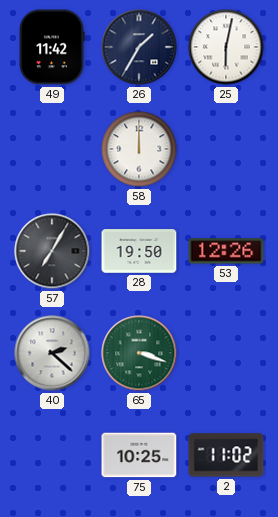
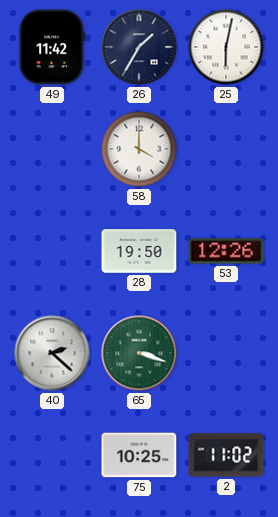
58: 12:00 -> 4:00 (139, 149)
57: 7:05 -> none (52, 251)
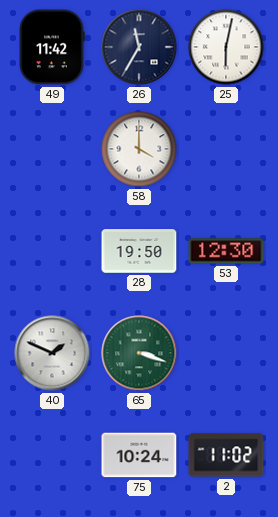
26: 1:35 -> 11:35 (139, 47)
53: 12:26 -> 12:30 (226, 251)
40: 2:22 -> 1:49 (52, 353)
75: 10:25 -> 10:24 (139, 455)
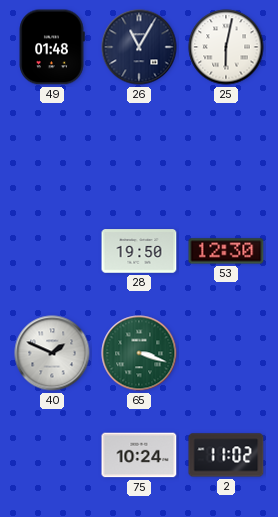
49: 11:42 -> 01:48 (52, 47)
26: 11:35 -> 11:05 (139, 47)
58: 4:00 -> none (139, 149)
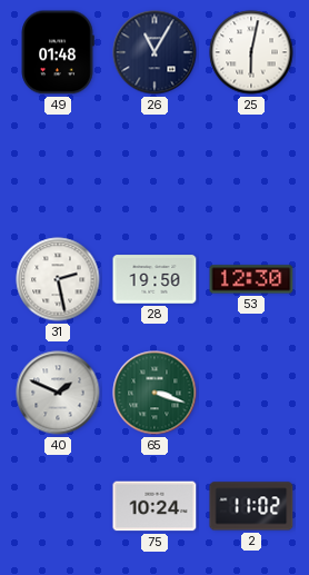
31: none -> 2:28 (58, 279)
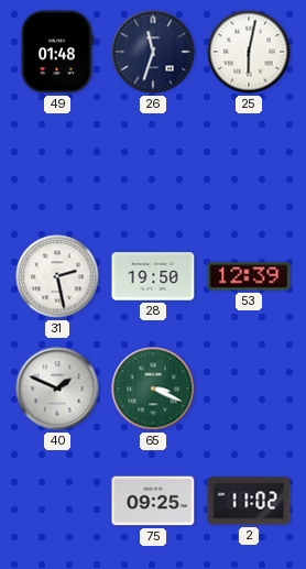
26: 11:05 -> 11:33 (153, 52)
53: 12:30 -> 12:39 (249, 276)
65: 3:18 -> 3:19 (153, 389)
75: 10:24 -> 09:25 (153, 501)
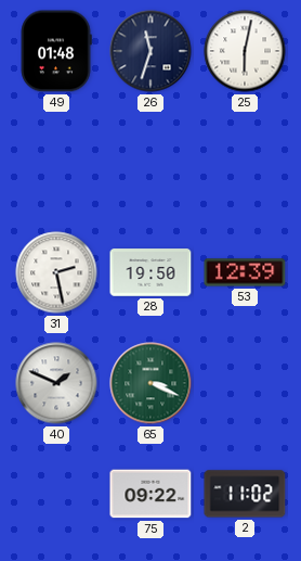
75: 09:25 -> 09:22 (150, 494)
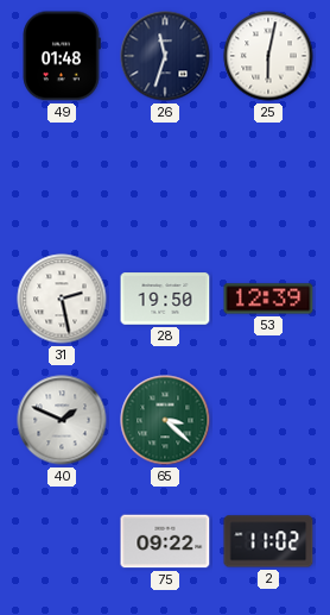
65: 3:19 -> 3:22 (165, 420)
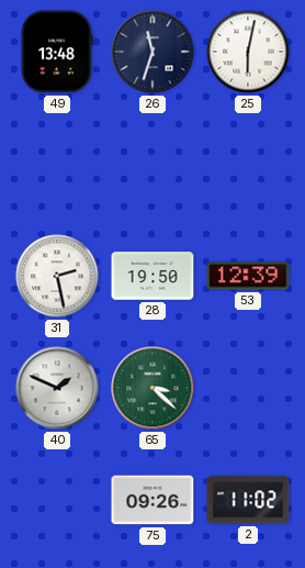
49: 01:48 -> 13:48 (57, 52)
75: 09:22 -> 09:26 (152, 500)
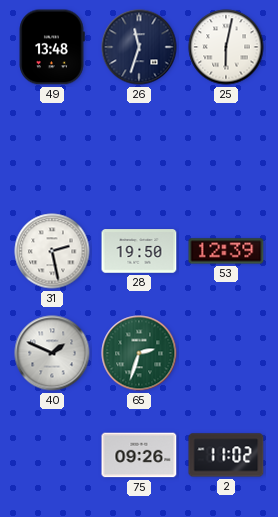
65: 3:22 -> 2:33 (139, 353)
